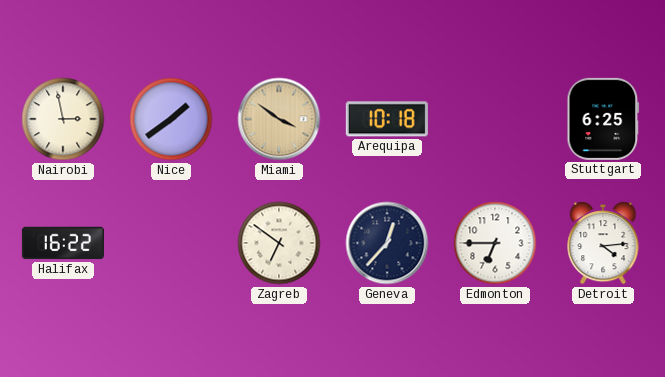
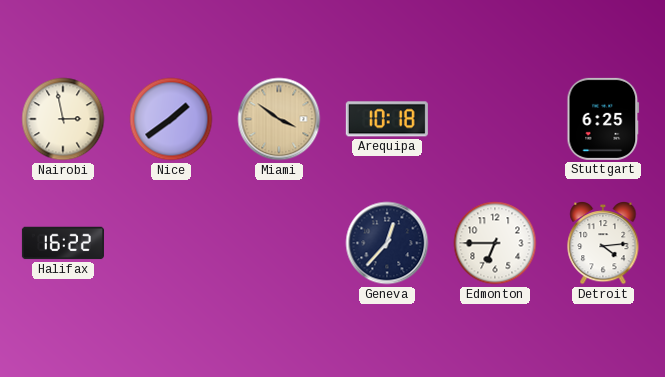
Zagreb: 6:51 -> none (279, 243)
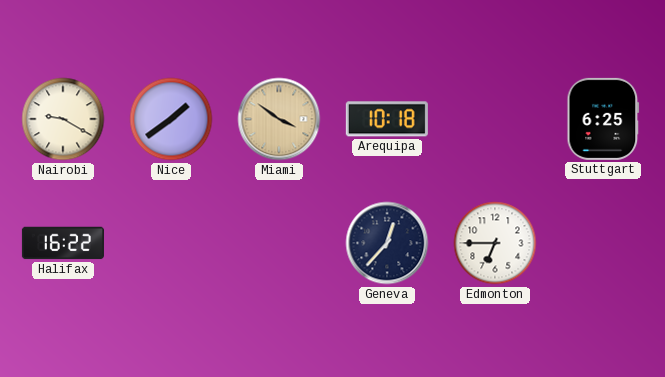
Nairobi: 2:58 -> 9:20 (63, 119)
Detroit: 4:14 -> none (603, 243)
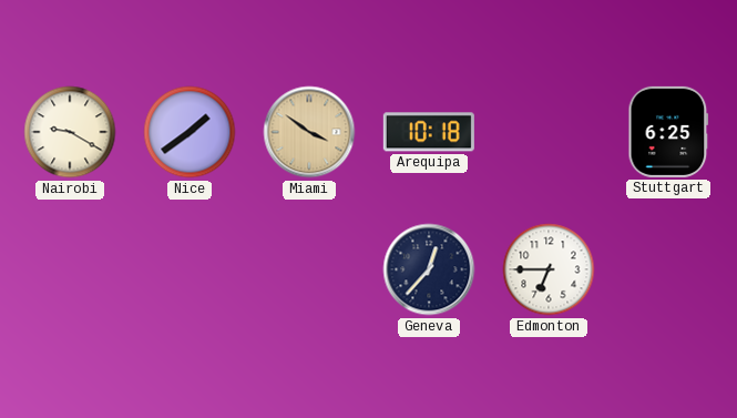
Halifax: 16:22 -> none (63, 243)
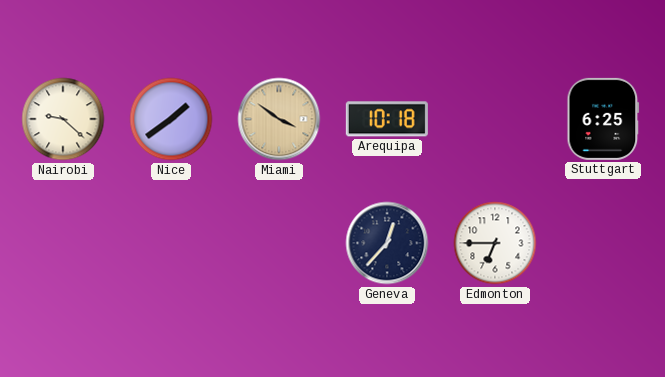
Nairobi: 9:20 -> 9:22 (63, 119)
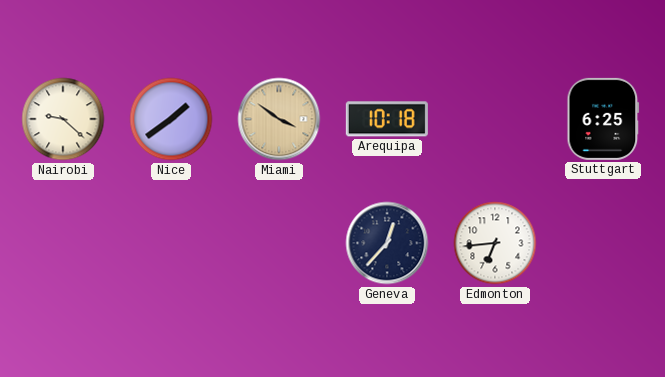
Edmonton: 6:45 -> 6:44 (495, 243)
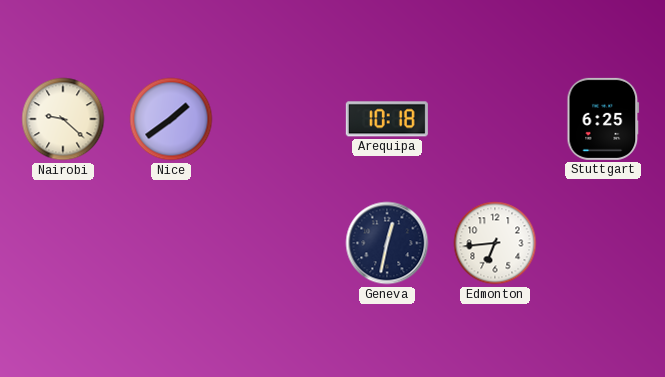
Miami: 3:51 -> none (279, 119)
Geneva: 12:37 -> 12:32 (387, 243)
